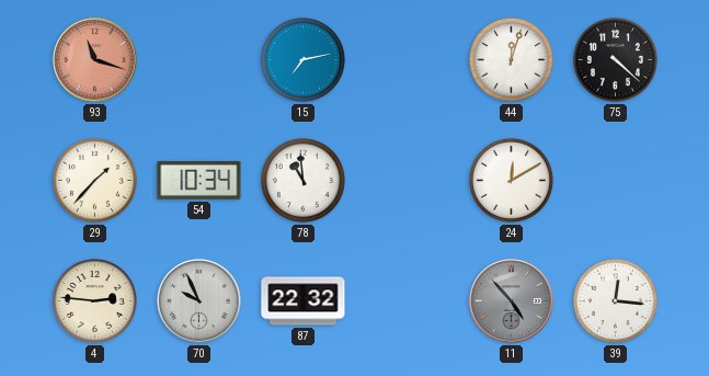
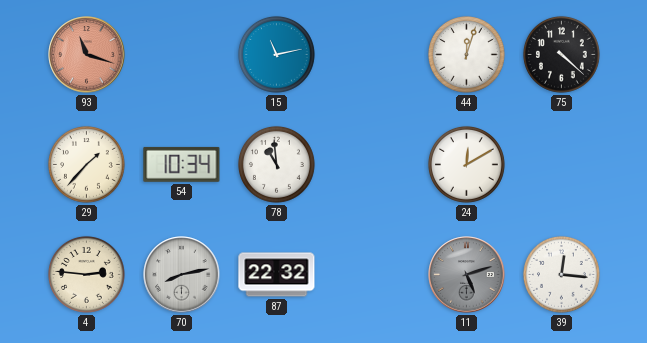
15: 7:13 -> 11:13 (276, 54)
70: 9:56 -> 8:13 (182, 275)
11: 4:53 -> 5:12 (467, 275)
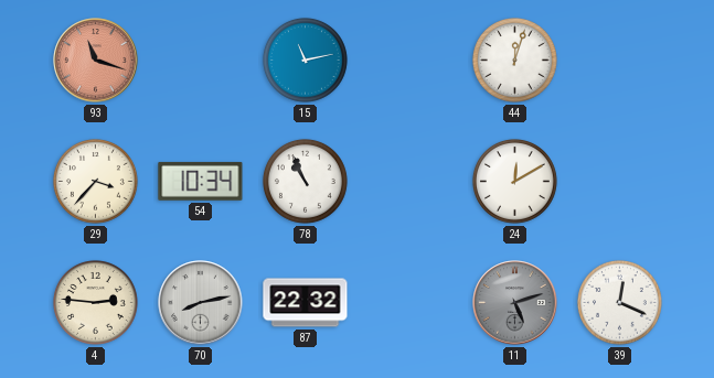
75: 4:22 -> none (561, 54)
29: 1:37 -> 3:37 (95, 181)
78: 10:59 -> 10:56 (305, 181)
39: 12:16 -> 12:19 (619, 302)
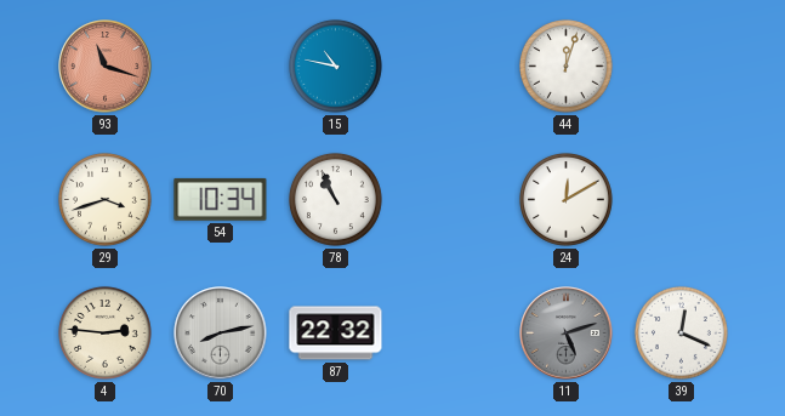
15: 11:13 -> 10:47 (335, 65)
29: 3:37 -> 3:42 (104, 199)
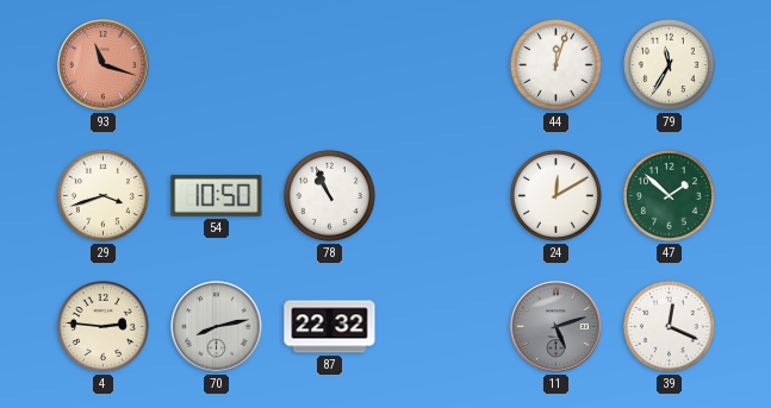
15: 10:47 -> none (335, 65)
79: none -> 11:35 (669, 64)
54: 10:34 -> 10:50 (217, 195)
47: none -> 1:52 (669, 195)
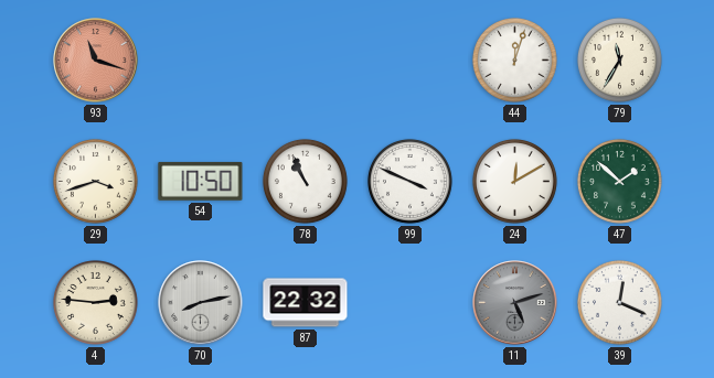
99: none -> 3:49 (409, 181)
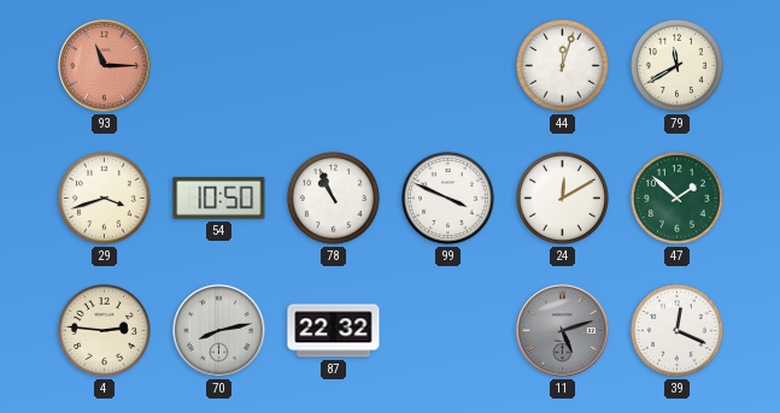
93: 11:18 -> 11:15 (105, 66)
79: 11:35 -> 11:40 (676, 65)
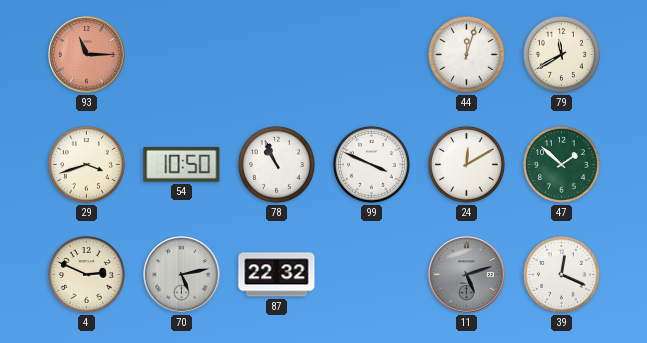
4: 2:46 -> 2:49 (86, 274)
70: 8:13 -> 5:13 (182, 275)
